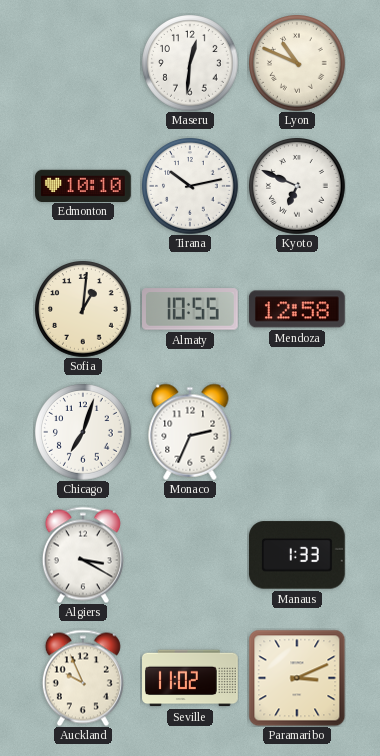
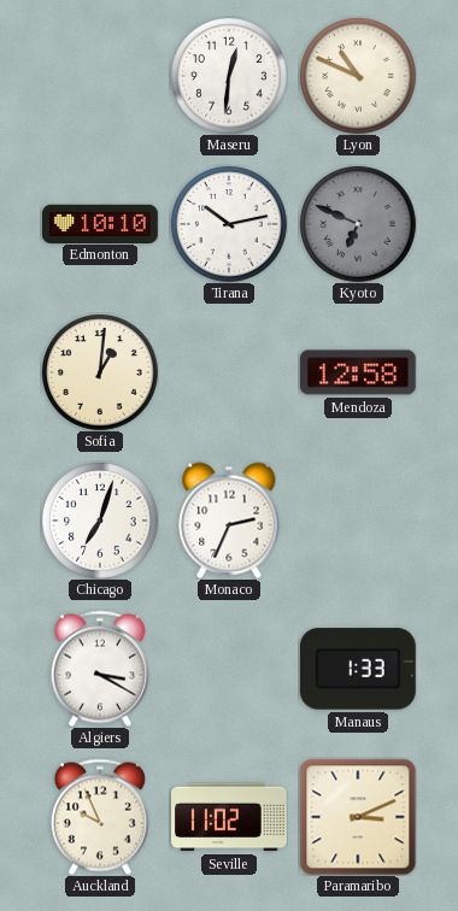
Kyoto dial: white -> grey (358, 224)
Almaty: 10:55 -> none (191, 309)
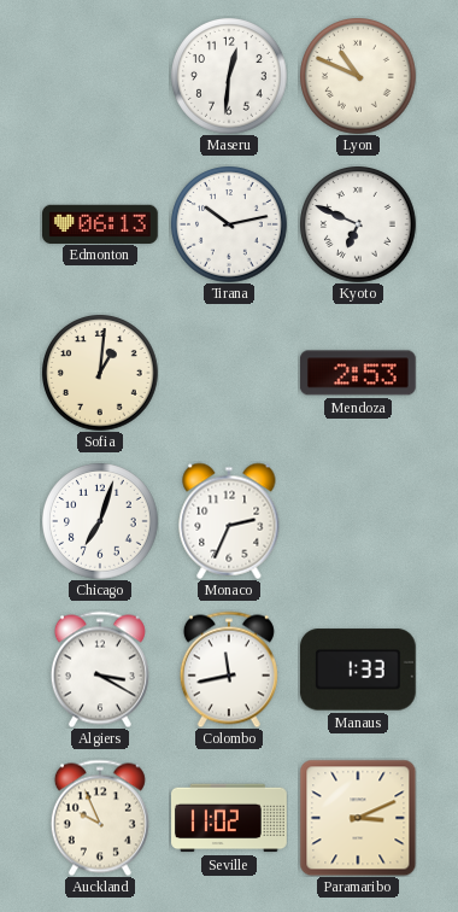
Edmonton: 10:10 -> 06:13 (101, 223)
Kyoto dial: grey -> white (358, 224)
Mendoza: 12:58 -> 2:53 (358, 373)
Colombo: none -> 11:43 (229, 670)
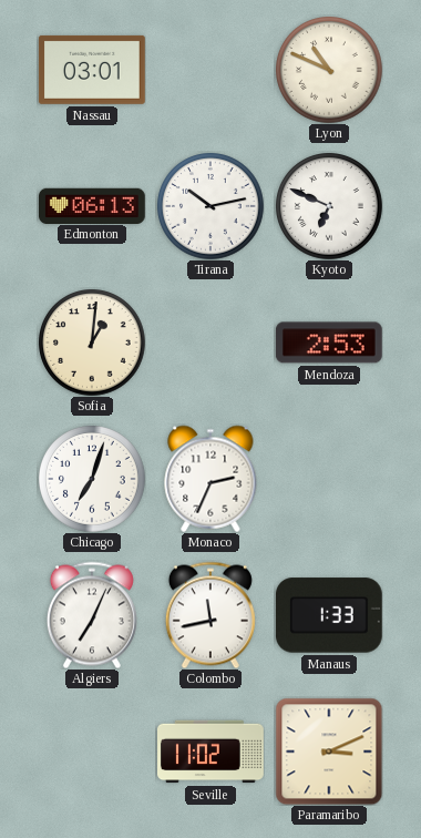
Nassau: none -> 03:01 (92, 70)
Maseru: 12:31 -> none (229, 76)
Algiers: 3:20 -> 7:04 (92, 615)
Auckland: 9:56 -> none (100, 818)
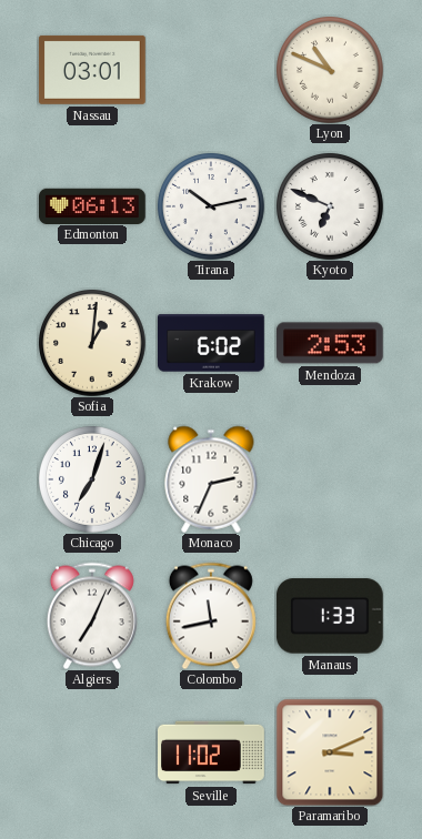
Krakow: none -> 6:02 (212, 343)
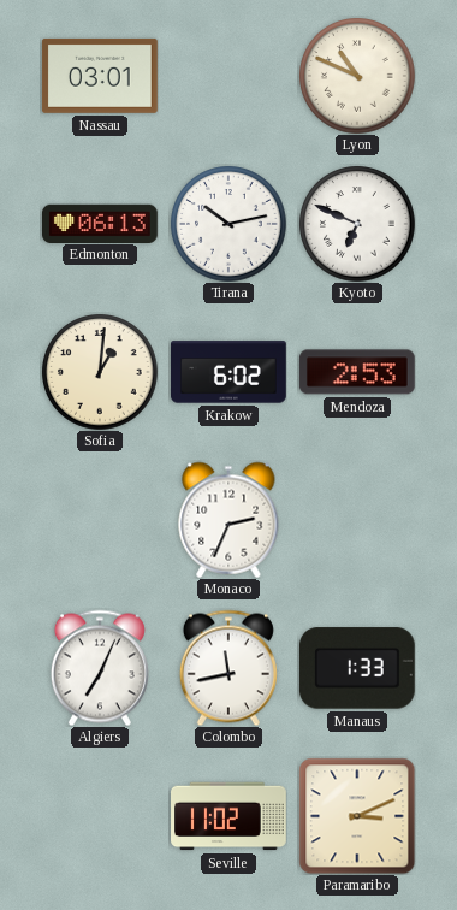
Chicago: 7:03 -> none (92, 479)
